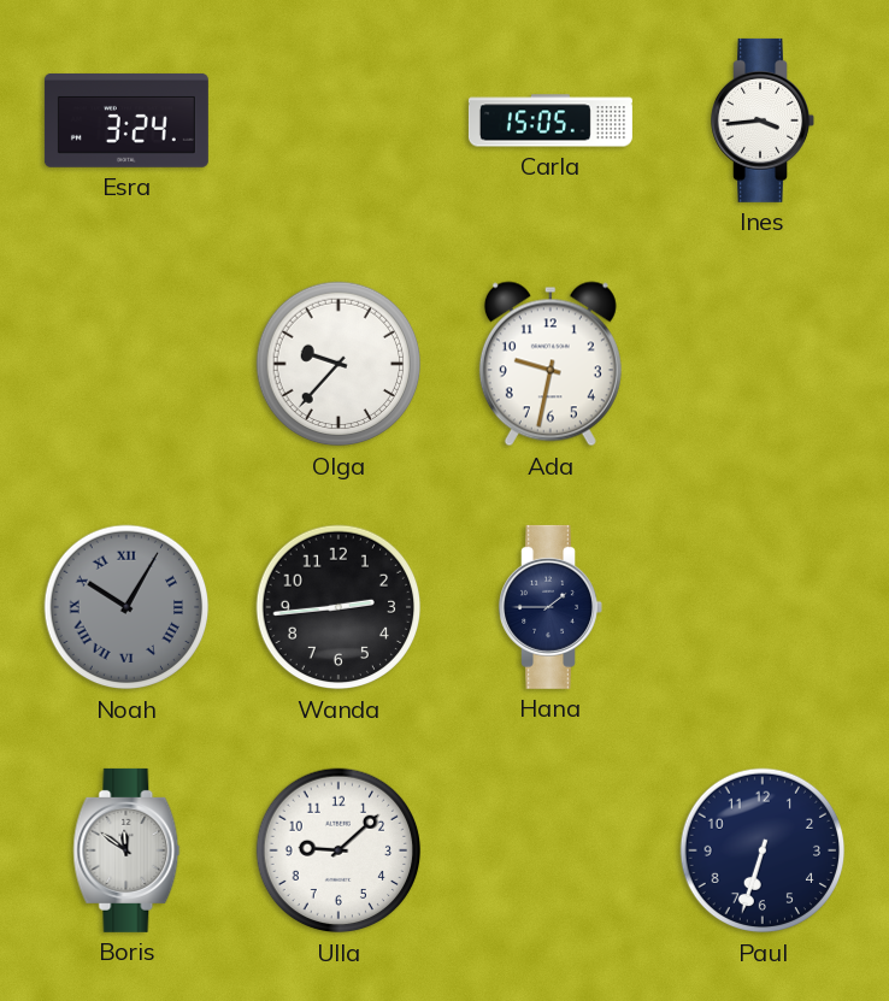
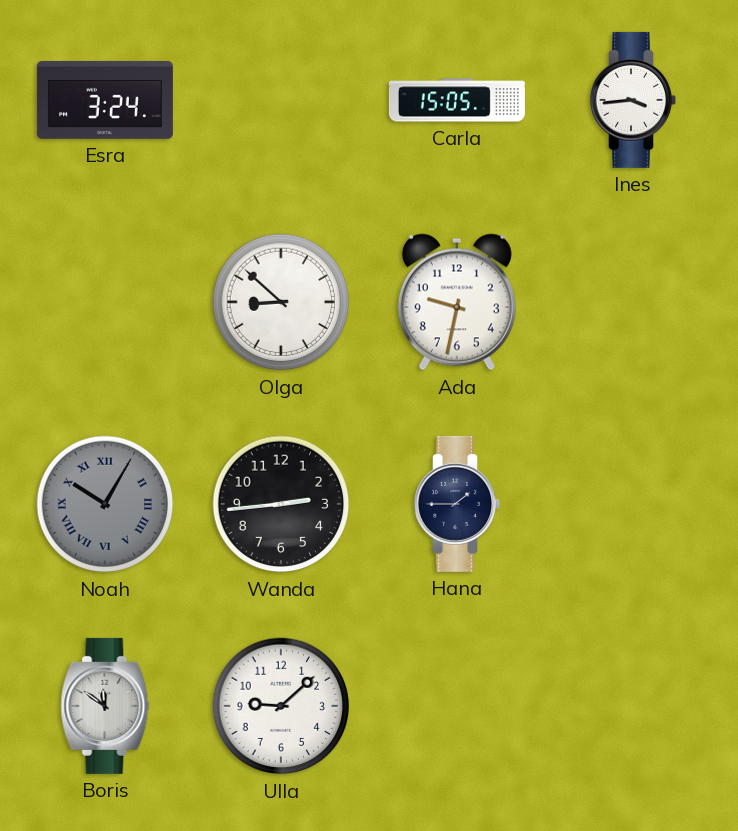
Olga: 9:37 -> 8:52 (281, 302)
Paul: 6:33 -> none (763, 850)
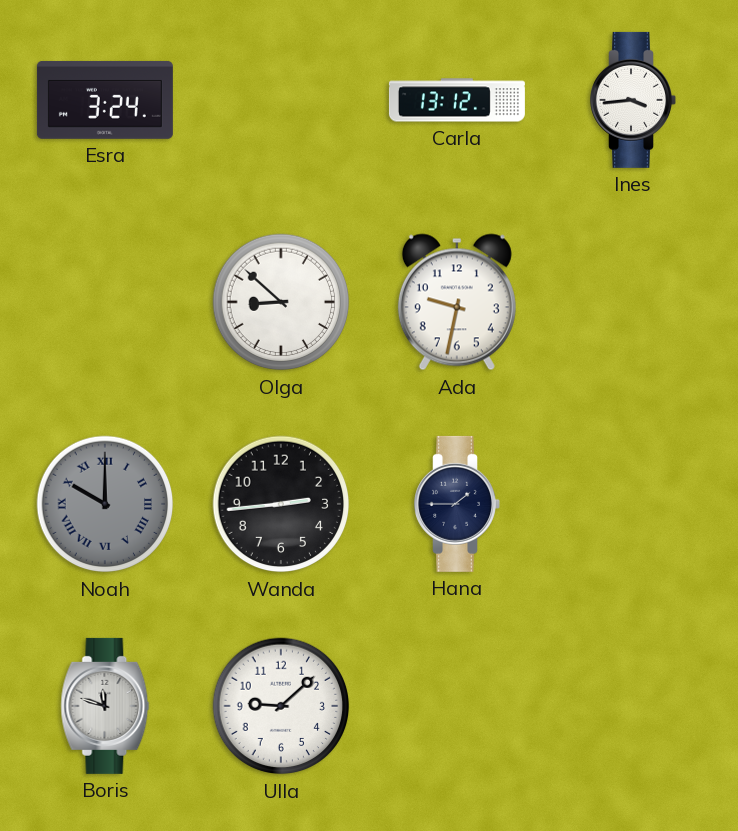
Carla: 15:05 -> 13:12 (457, 100)
Noah: 10:05 -> 10:00 (105, 504)
Boris: 11:51 -> 11:48 (105, 706)
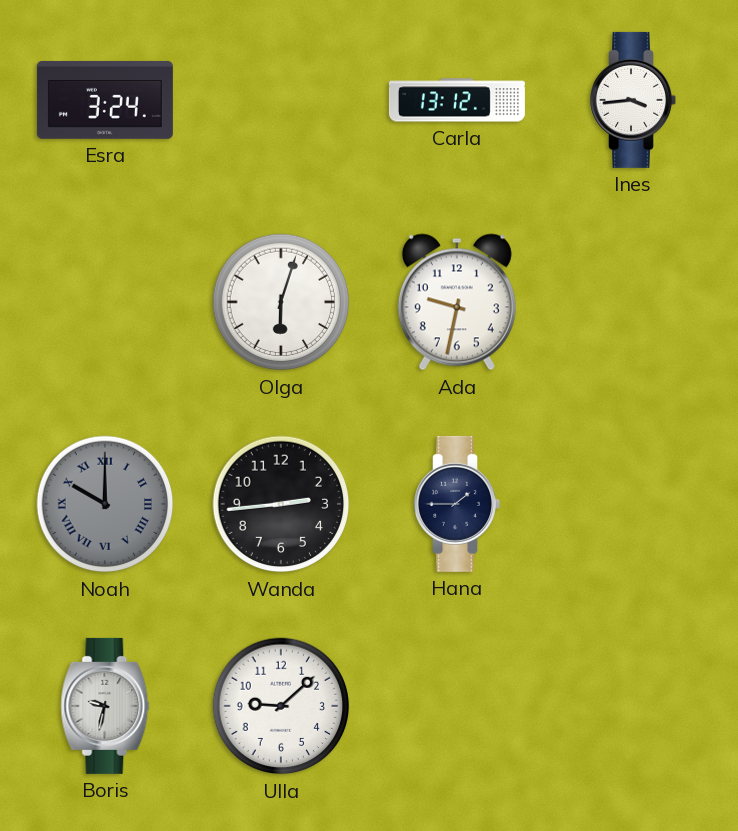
Olga: 8:52 -> 6:03 (281, 302)
Boris: 11:48 -> 9:32 (105, 706)
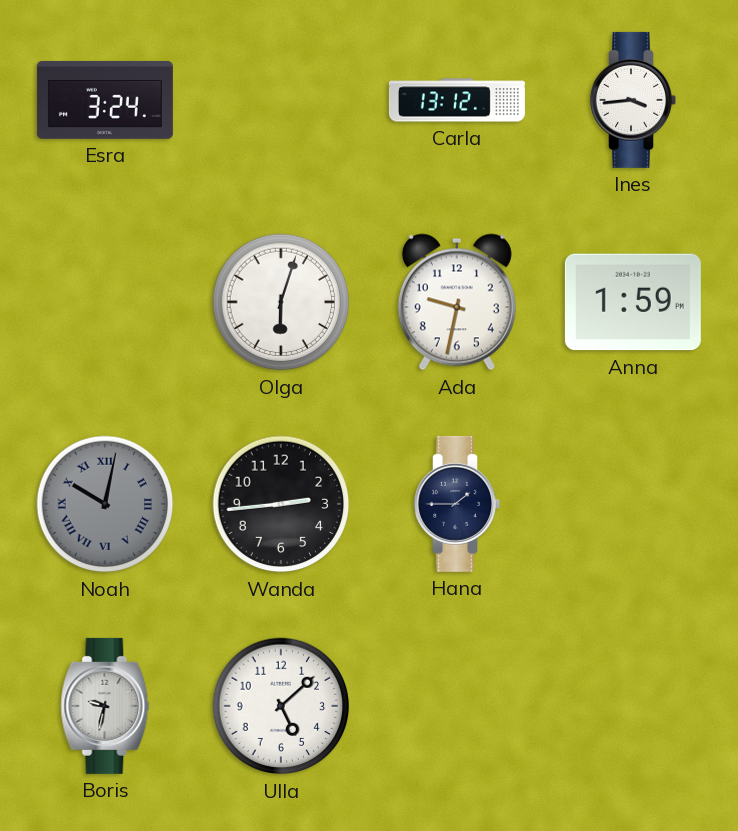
Anna: none -> 1:59 (633, 302)
Noah: 10:00 -> 10:02 (105, 504)
Ulla: 9:08 -> 5:08 (281, 706)
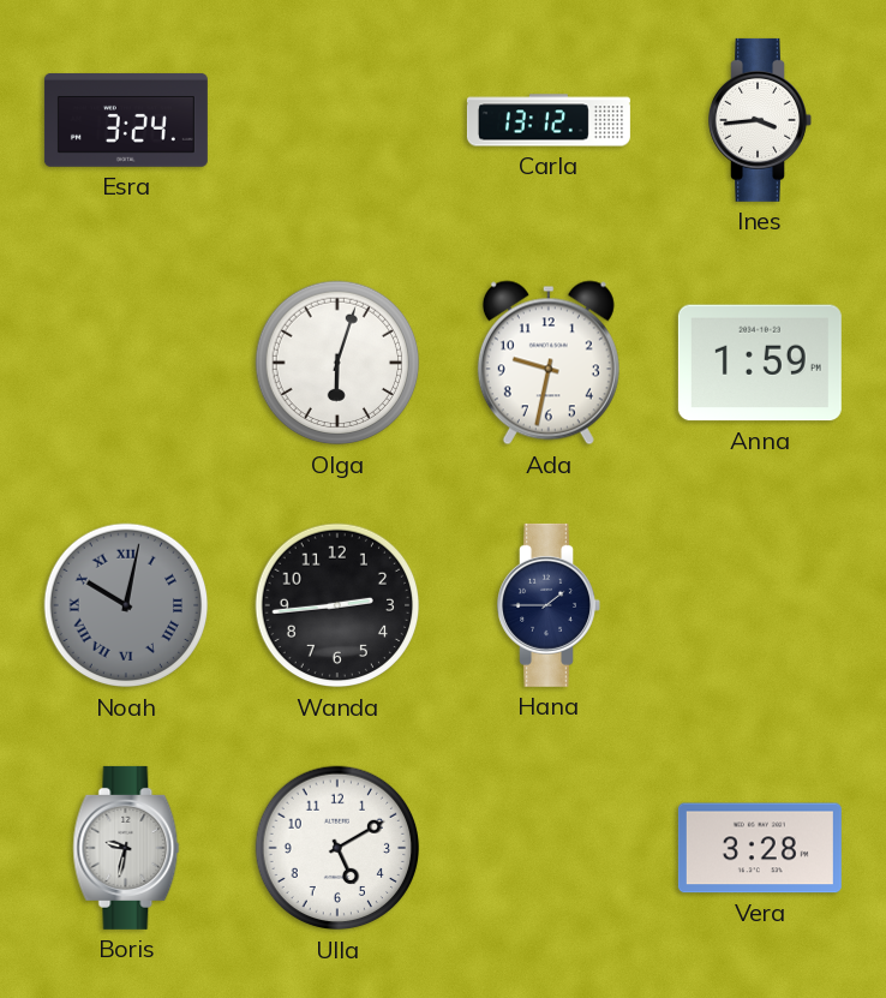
Ulla: 5:08 -> 5:10 (337, 848)
Vera: none -> 3:28 (760, 848)
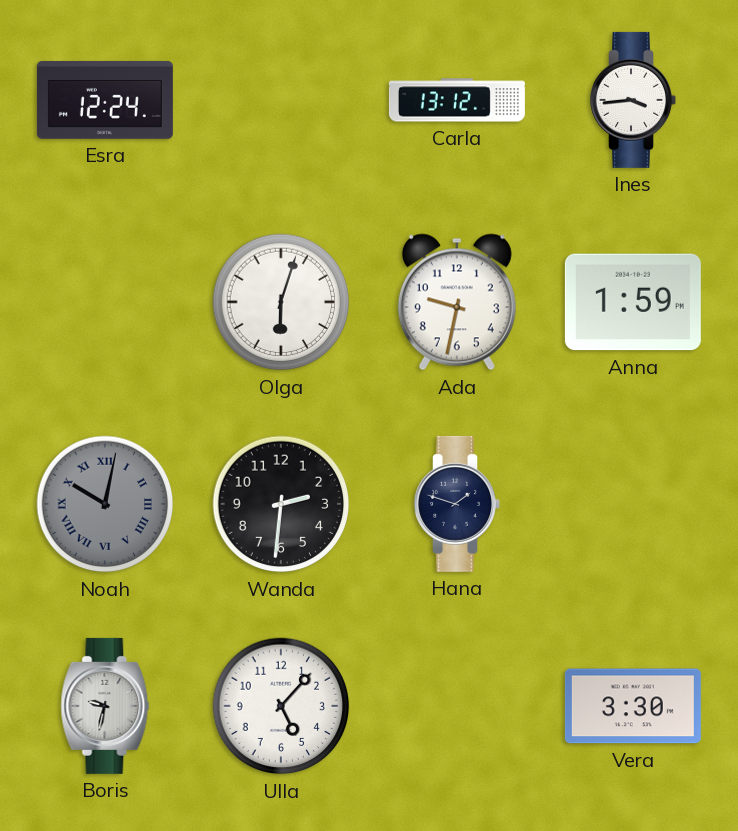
Esra: 3:24 -> 12:24 (105, 100)
Wanda: 2:44 -> 2:31 (281, 504)
Hana: 1:45 -> 1:48 (457, 504)
Ulla: 5:10 -> 5:07 (281, 706)
Vera: 3:28 -> 3:30 (633, 706)
